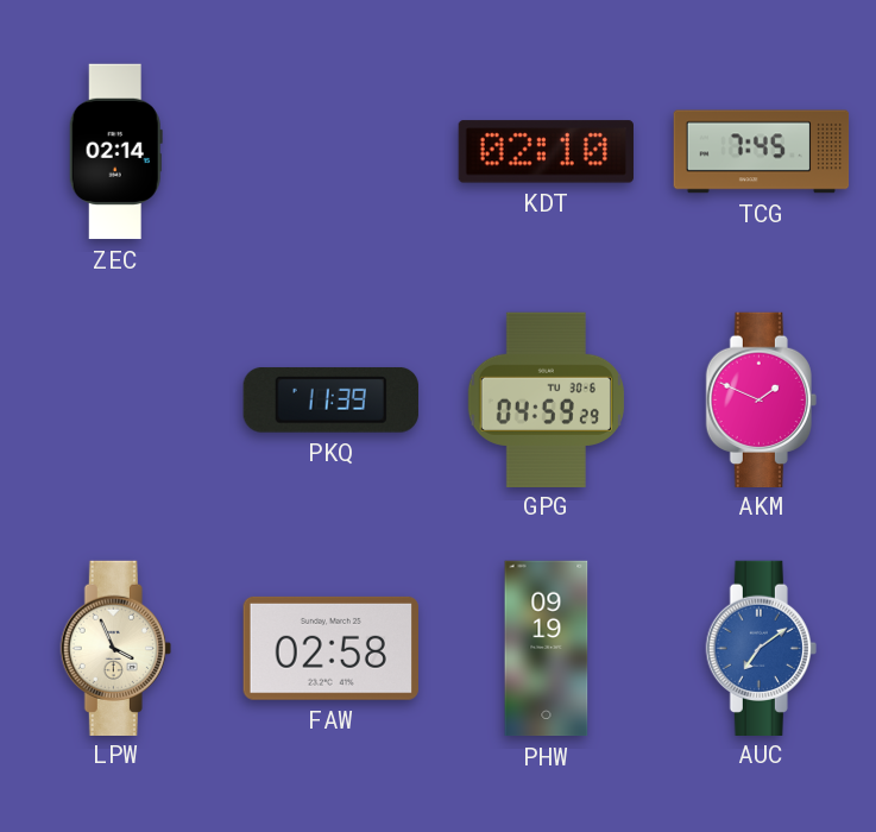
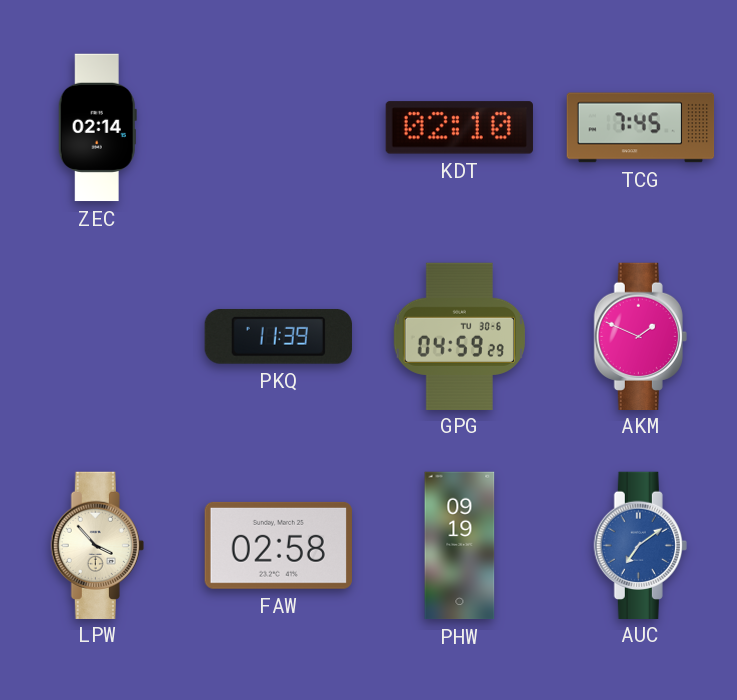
LPW: 3:56 -> 3:53 (97, 545)
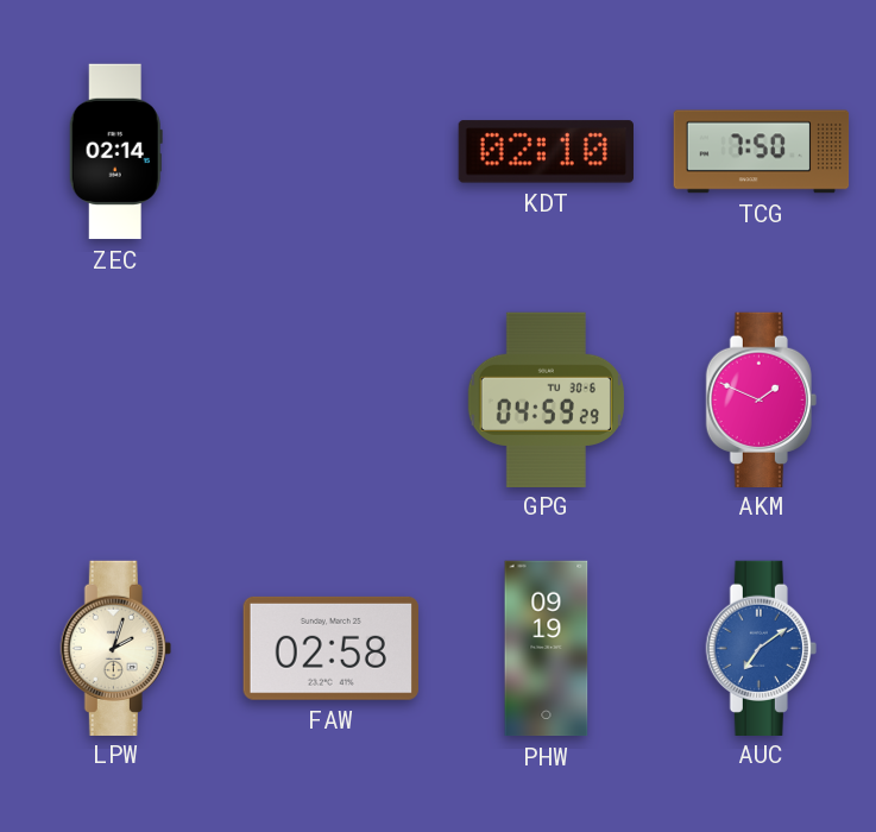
TCG: 7:45 -> 7:50 (762, 152)
PKQ: 11:39 -> none (278, 336)
LPW: 3:53 -> 2:03 (115, 648)
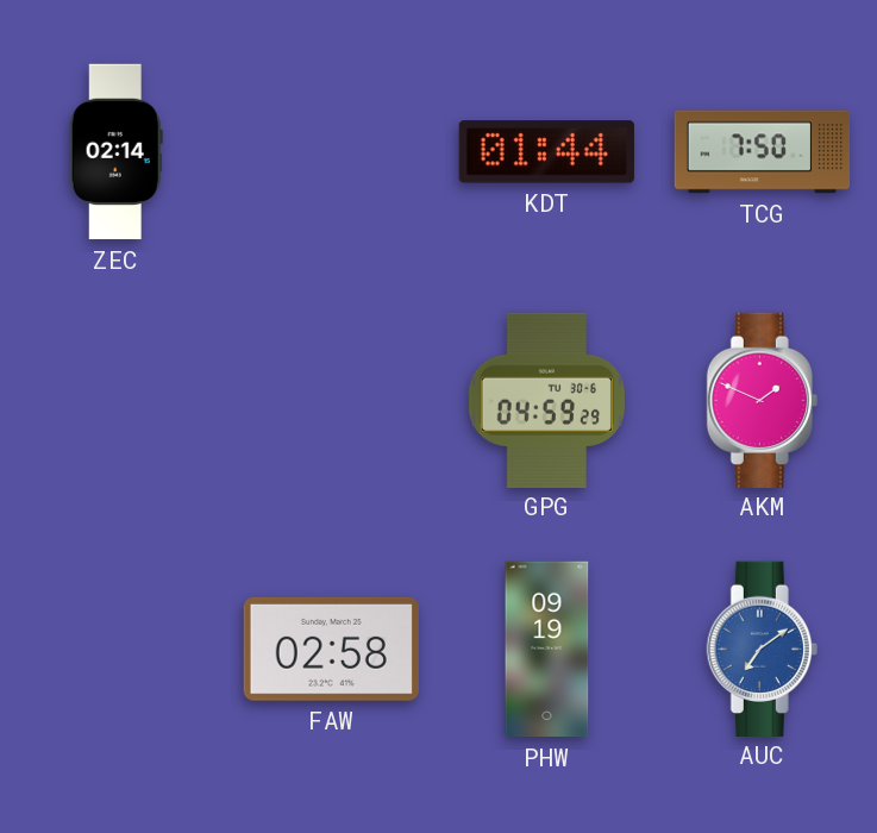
KDT: 02:10 -> 01:44 (546, 152)
LPW: 2:03 -> none (115, 648)
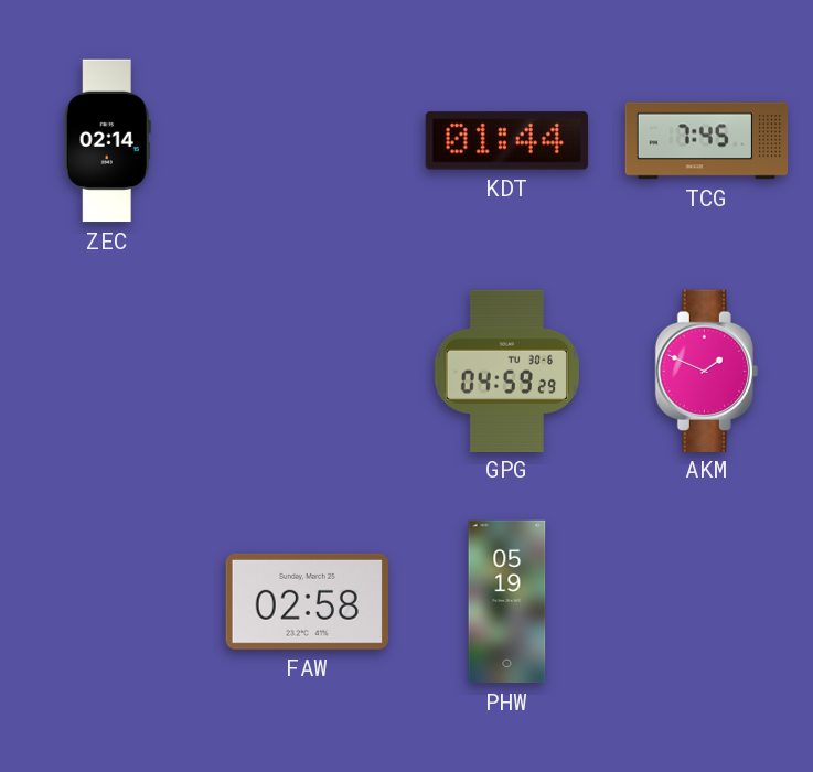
TCG: 7:50 -> 7:45 (707, 141)
PHW: 09:19 -> 05:19 (507, 602)
AUC: 7:09 -> none (762, 649)
